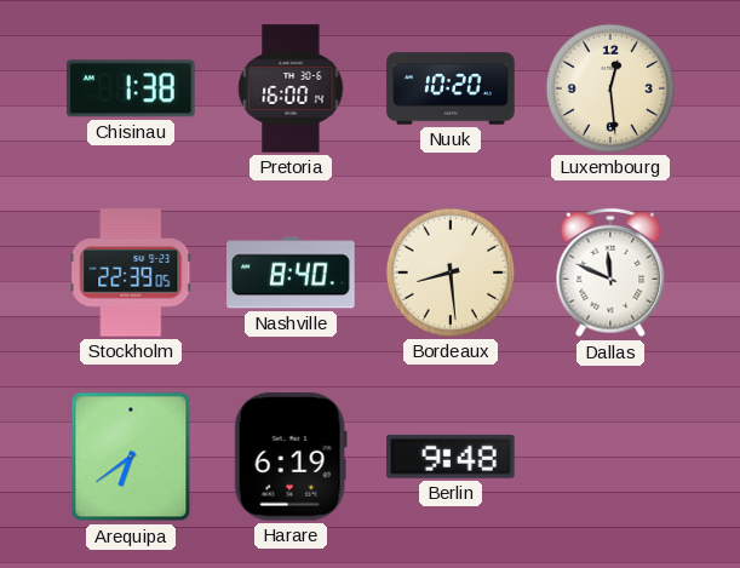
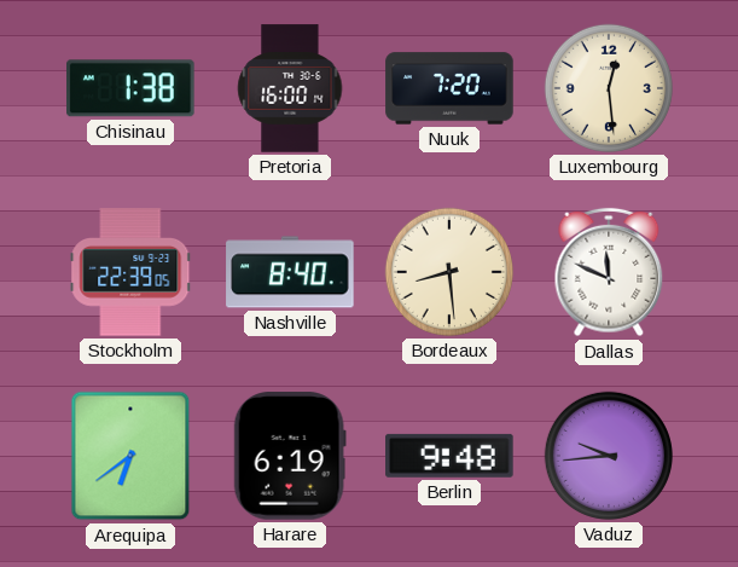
Nuuk: 10:20 -> 7:20 (449, 88)
Vaduz: none -> 9:44 (609, 456)
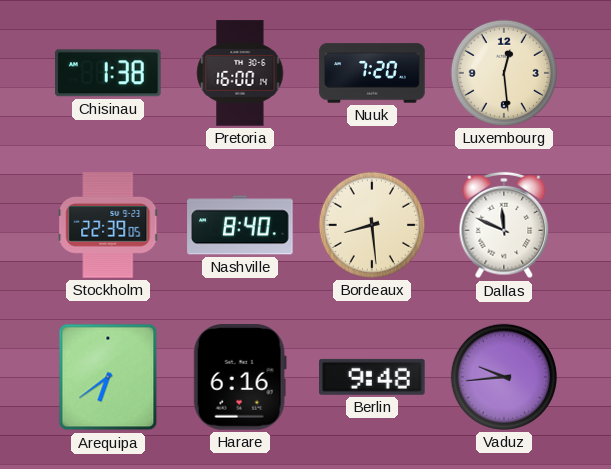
Harare: 6:19 -> 6:16 (240, 377)
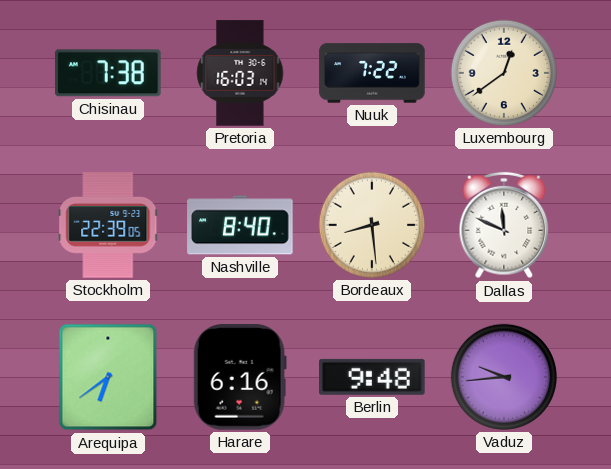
Chisinau: 1:38 -> 7:38 (109, 73)
Pretoria: 16:00 -> 16:03 (240, 73)
Nuuk: 7:20 -> 7:22 (372, 73)
Luxembourg: 12:29 -> 12:39 (504, 73)
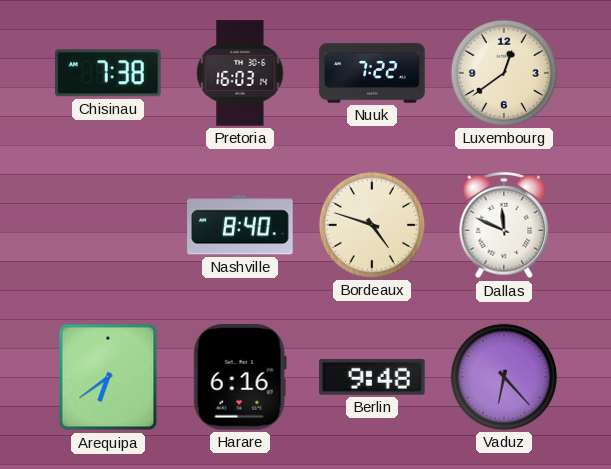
Stockholm: 22:39 -> none (108, 225)
Bordeaux: 8:29 -> 4:48 (372, 225)
Vaduz: 9:44 -> 6:23 (504, 377)
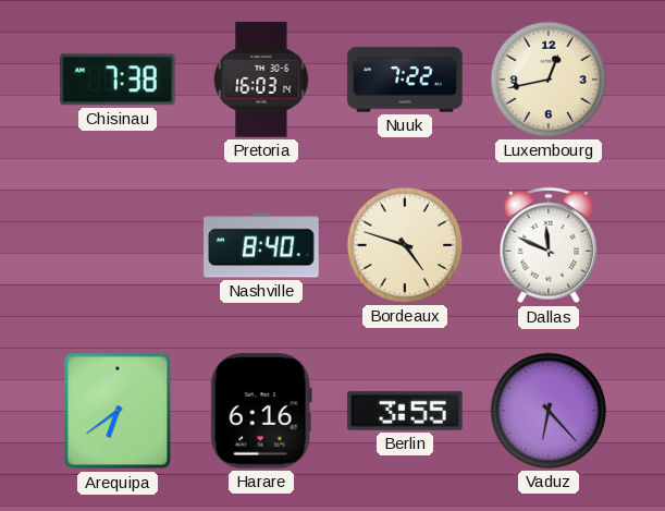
Luxembourg: 12:39 -> 12:43 (549, 80)
Berlin: 9:48 -> 3:55 (405, 411)
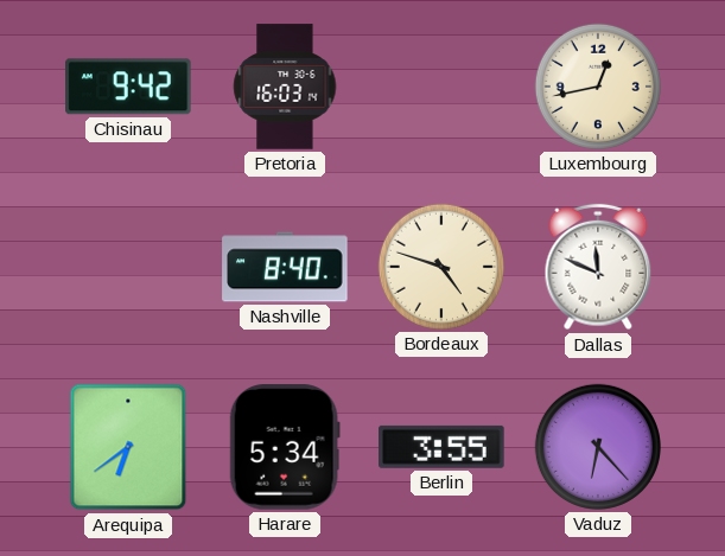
Chisinau: 7:38 -> 9:42 (129, 87)
Nuuk: 7:22 -> none (405, 80)
Harare: 6:16 -> 5:34 (285, 447)
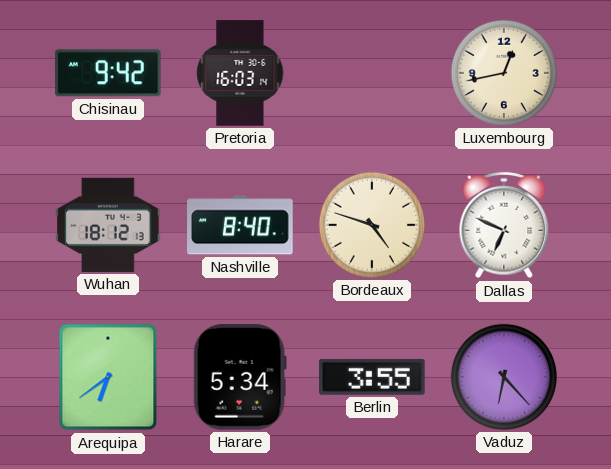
Wuhan: none -> 18:12 (108, 225)
Dallas: 11:49 -> 6:49 (504, 225)
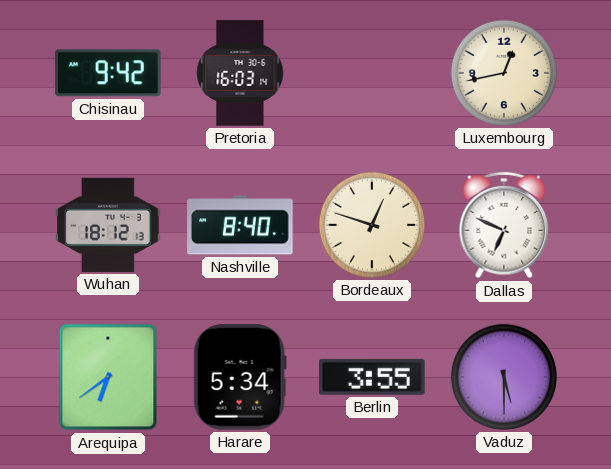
Bordeaux: 4:48 -> 12:48 (372, 225)
Vaduz: 6:23 -> 5:30 (504, 377)
